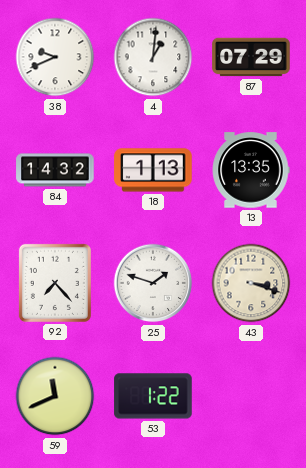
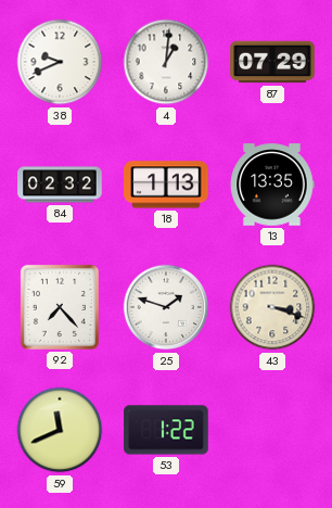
84: 14:32 -> 02:32 (60, 185)
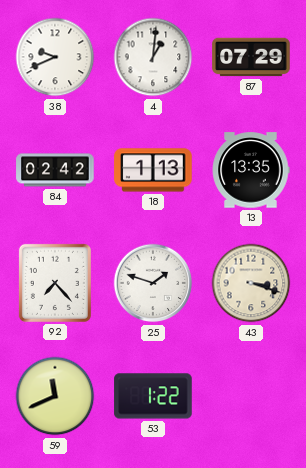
84: 02:32 -> 02:42 (55, 170)
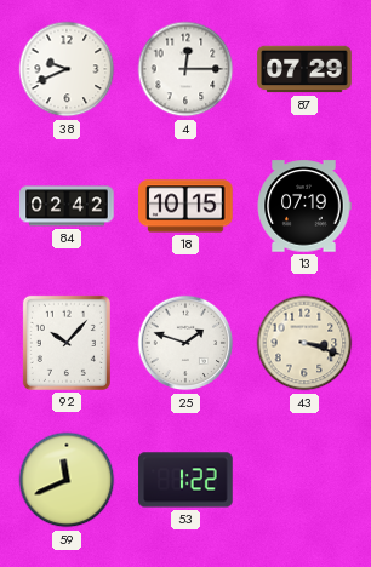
4: 1:01 -> 12:15 (185, 69)
18: 1:13 -> 10:15 (185, 206)
13: 13:35 -> 07:19 (304, 206)
92: 7:23 -> 10:07 (67, 343)
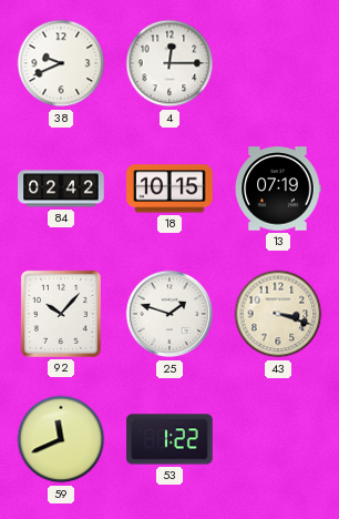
87: 07:29 -> none (304, 69)
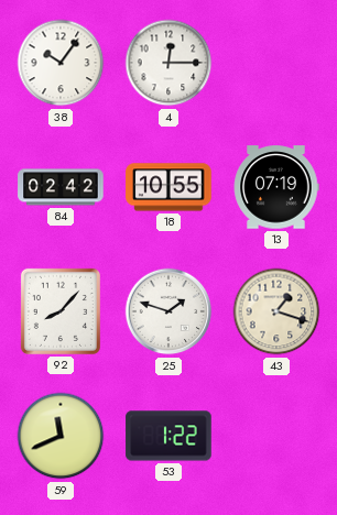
38: 9:41 -> 10:06 (61, 63)
18: 10:15 -> 10:55 (168, 187)
92: 10:07 -> 8:07 (61, 311)
43: 3:18 -> 1:18 (276, 311)
